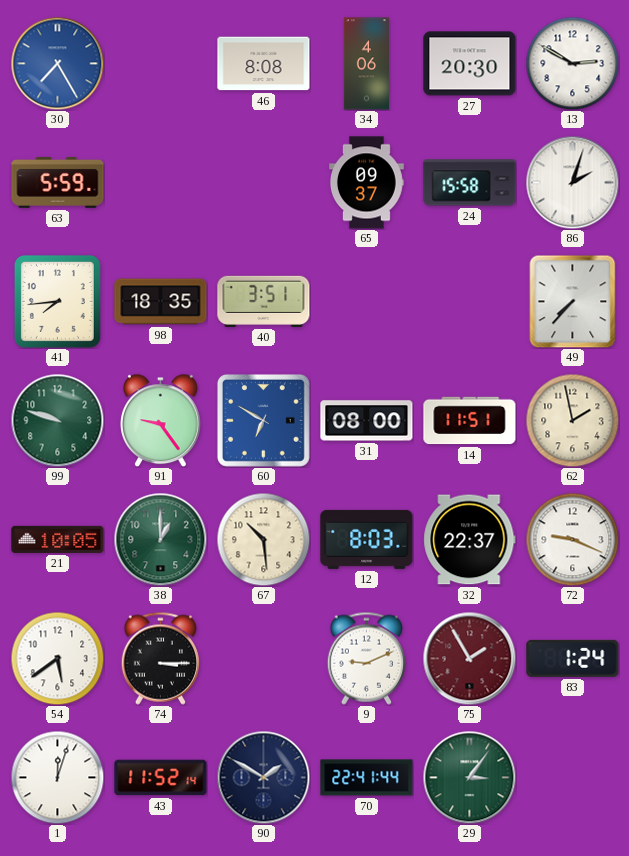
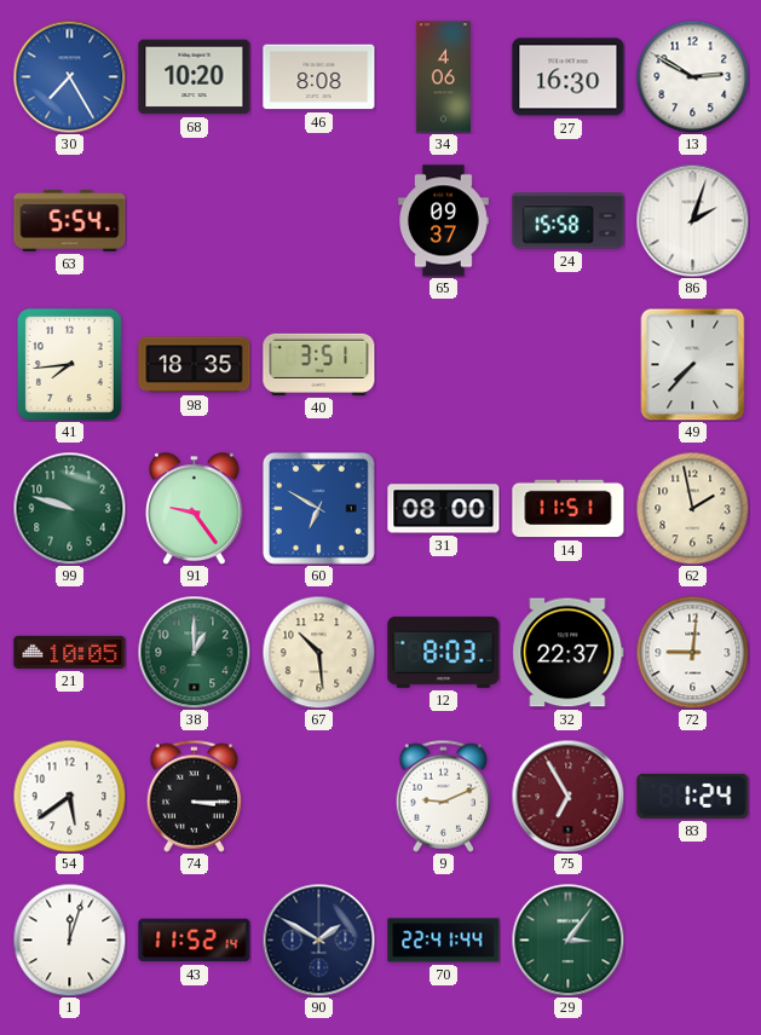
68: none -> 10:20 (195, 77)
27: 20:30 -> 16:30 (569, 77)
63: 5:59 -> 5:54 (70, 220)
72: 9:19 -> 9:01 (692, 652)
75: 1:55 -> 6:55 (567, 796)
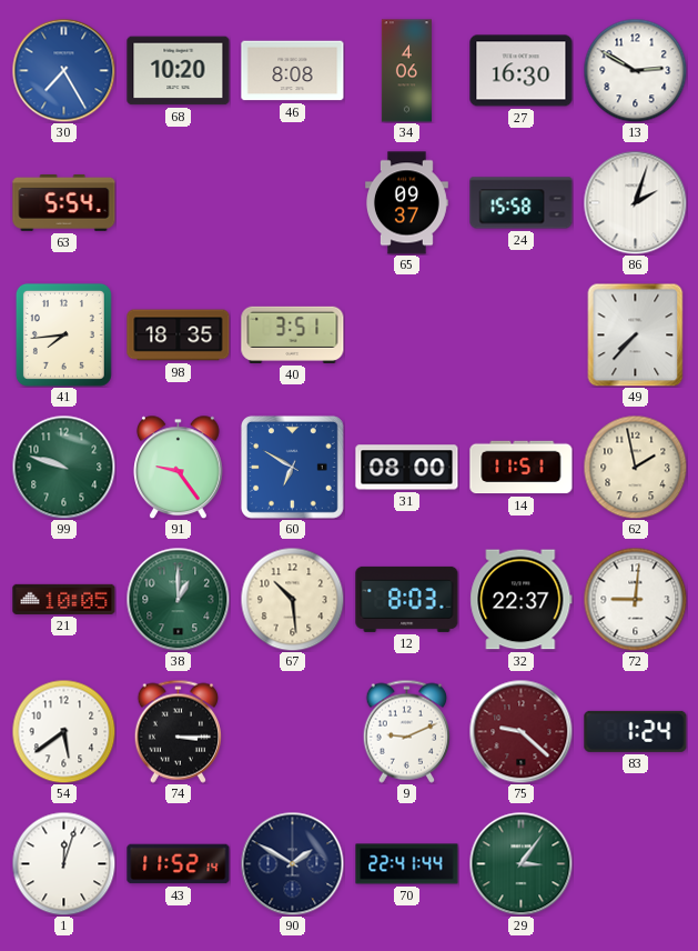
75: 6:55 -> 9:22 (520, 731)
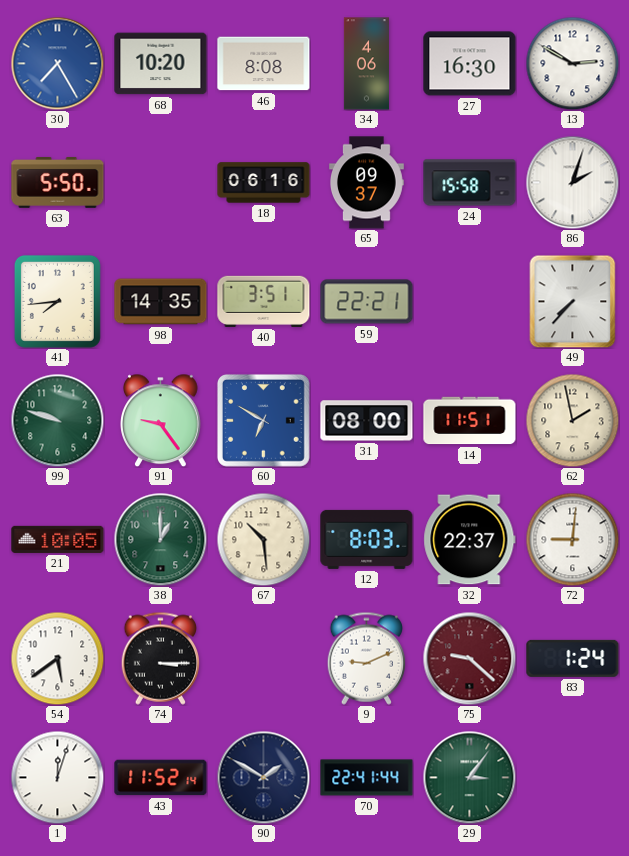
63: 5:54 -> 5:50 (58, 182)
18: none -> 06:16 (264, 183)
98: 18:35 -> 14:35 (161, 302)
59: none -> 22:21 (367, 302)
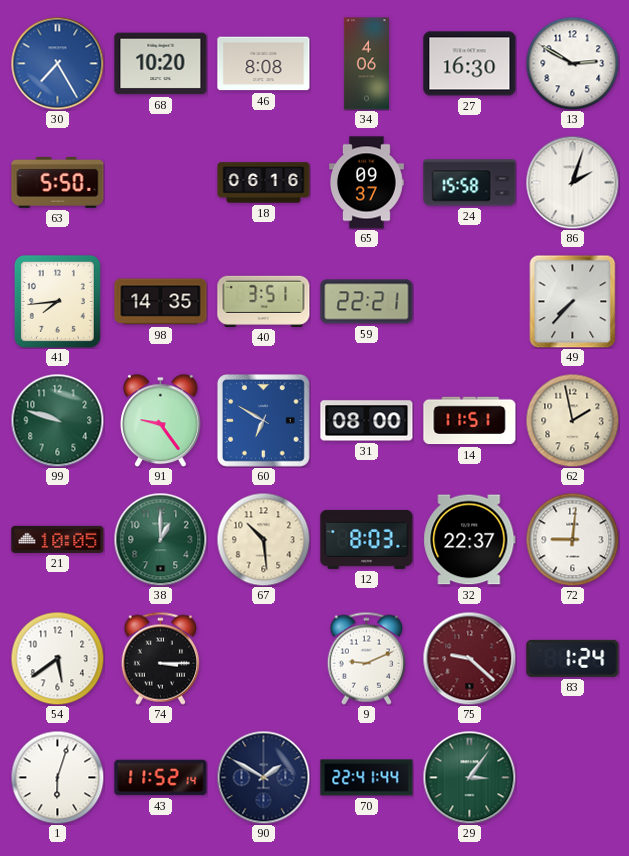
1: 12:03 -> 6:03 (57, 777)
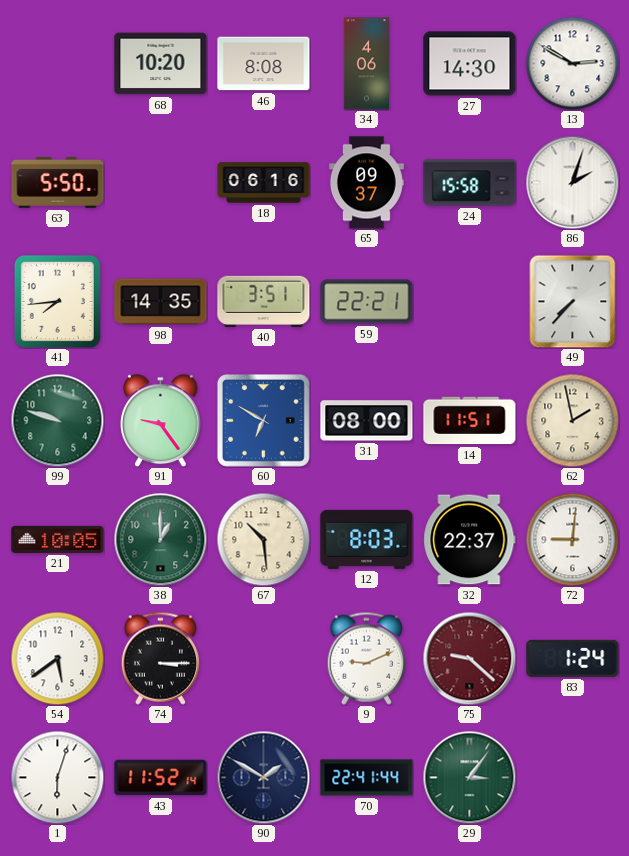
30: 7:25 -> none (57, 63)
27: 16:30 -> 14:30 (470, 64)
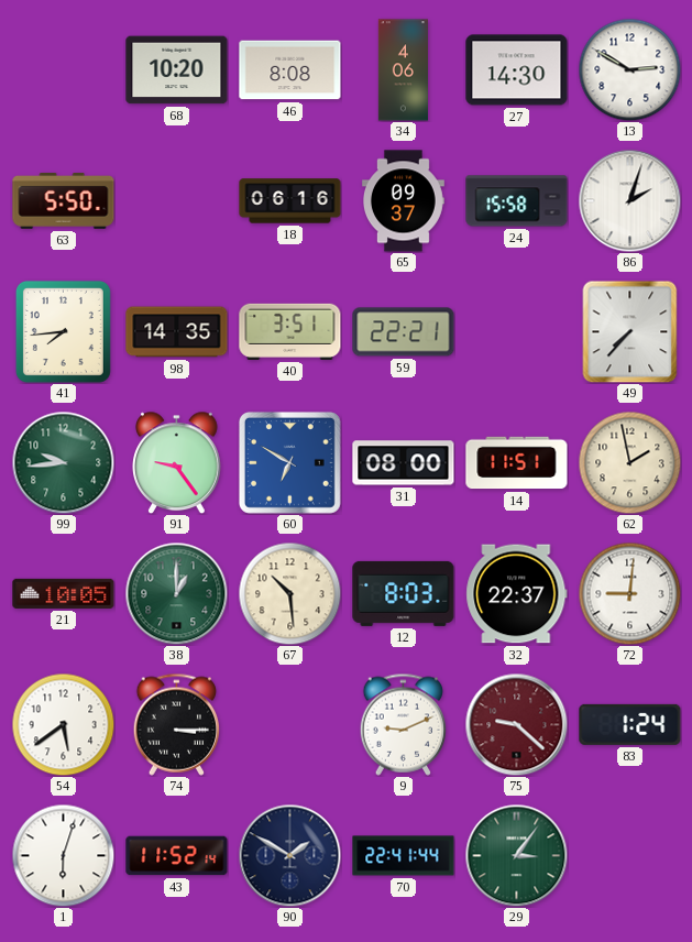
99: 9:48 -> 9:44 (63, 462)
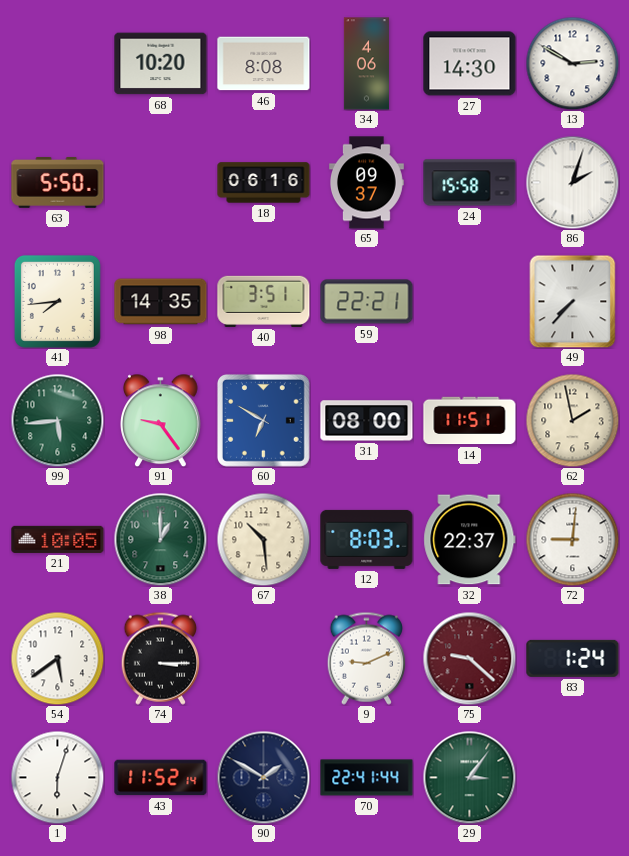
99: 9:44 -> 5:44 (57, 420)
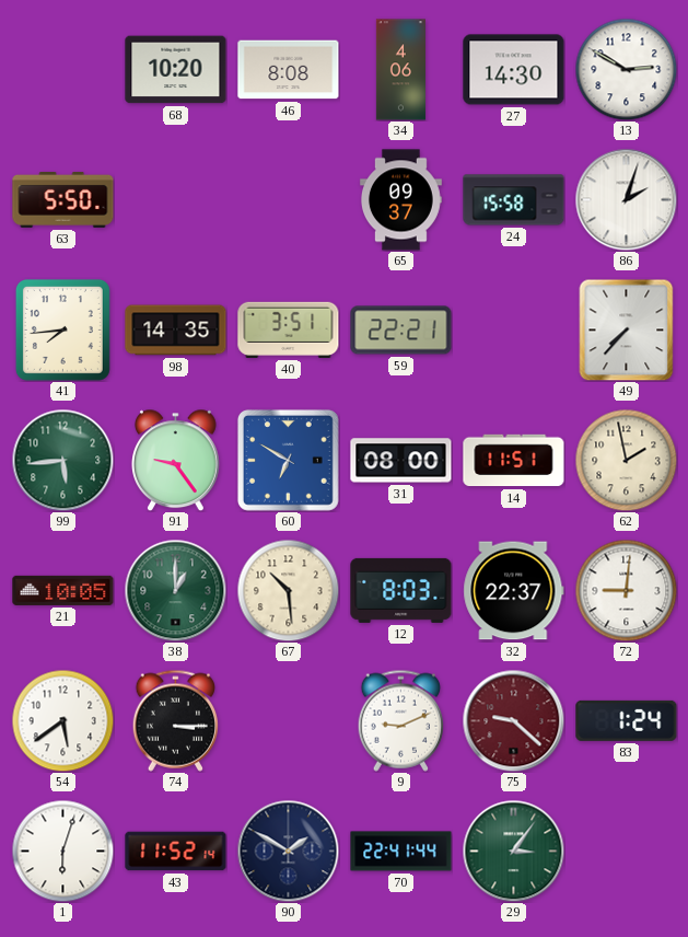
18: 06:16 -> none (264, 183)
